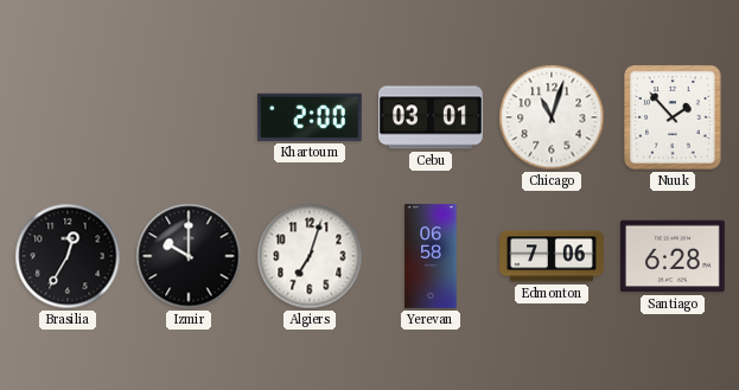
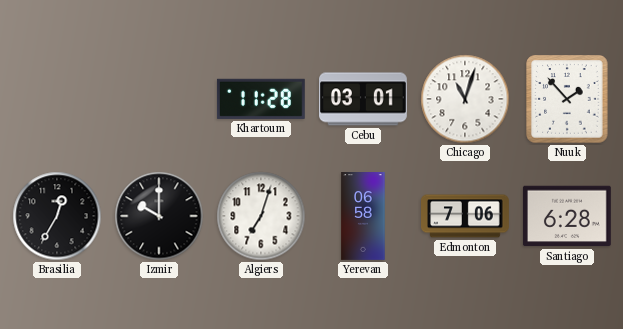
Khartoum: 2:00 -> 11:28 (261, 99)
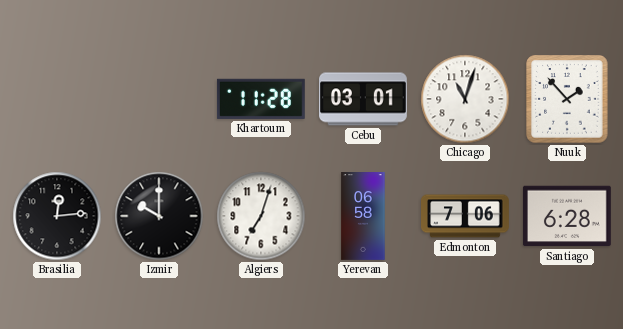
Brasilia: 12:35 -> 12:14 (57, 216)
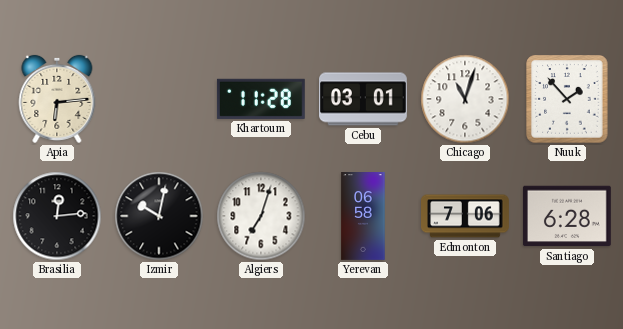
Apia: none -> 6:14 (57, 99)
Izmir: 10:00 -> 10:02 (159, 216)
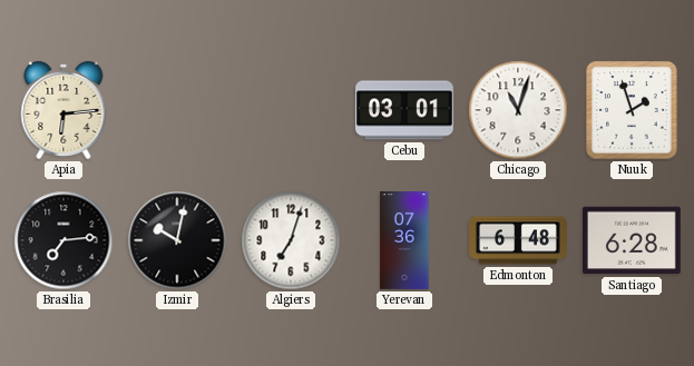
Khartoum: 11:28 -> none (261, 99)
Nuuk: 1:53 -> 1:57 (632, 110)
Brasilia: 12:14 -> 7:14 (63, 240)
Yerevan: 06:58 -> 07:36 (404, 241)
Edmonton: 7:06 -> 6:48 (519, 240)
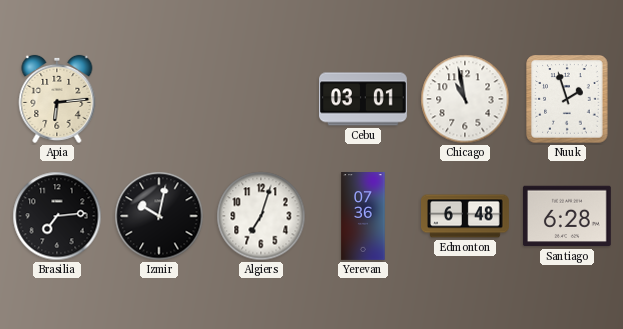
Chicago: 11:03 -> 10:58 (465, 99)
